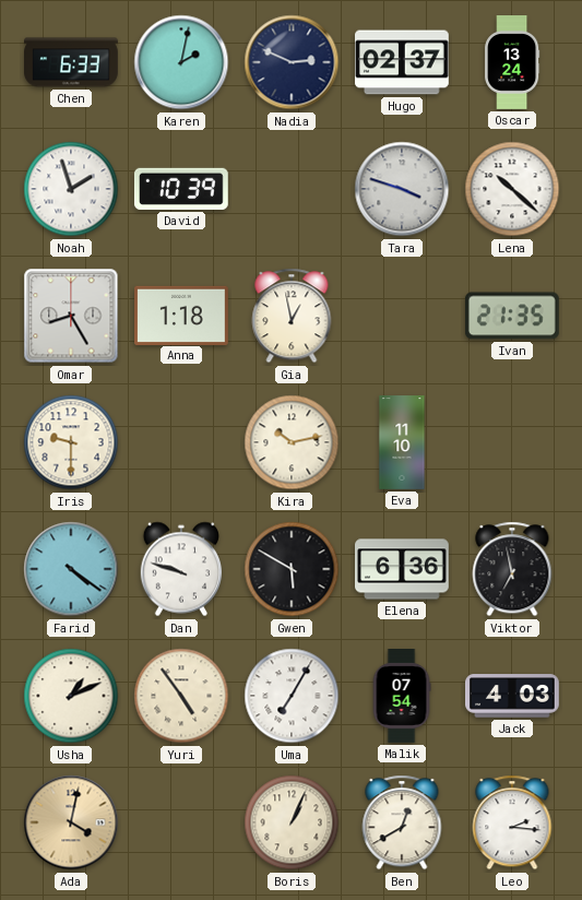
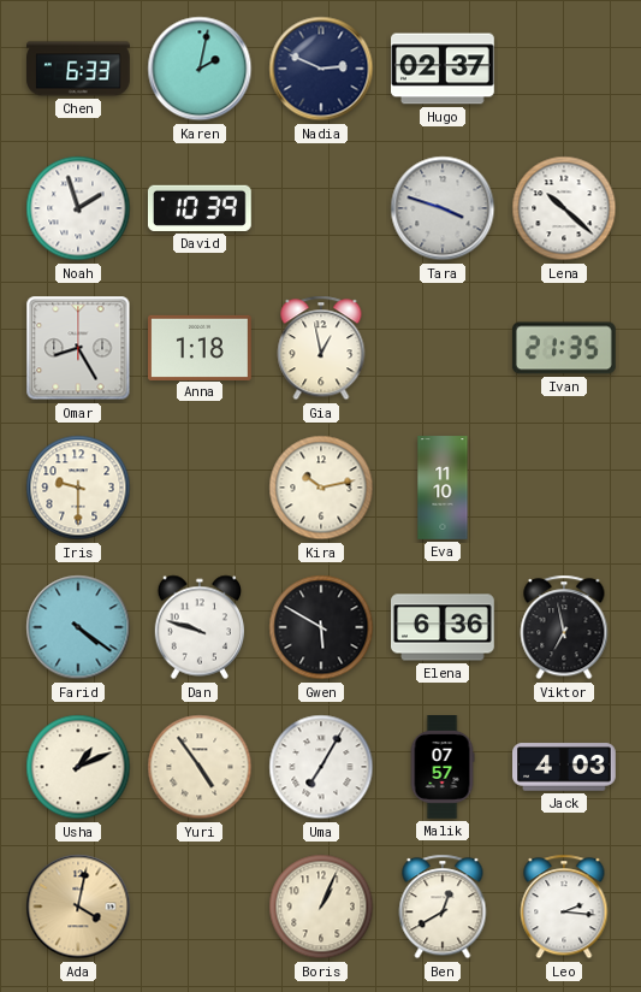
Oscar: 13:24 -> none (513, 62)
Malik: 07:54 -> 07:57 (443, 768)
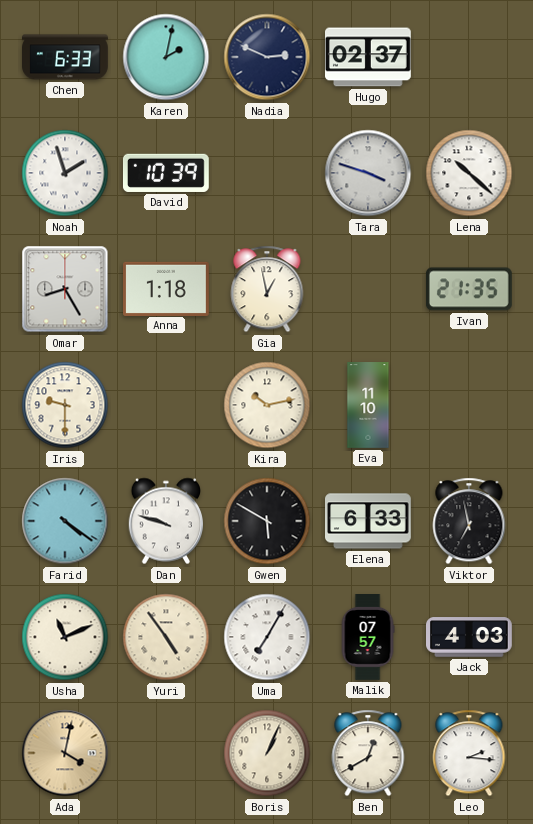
Elena: 6:36 -> 6:33 (369, 521)
Usha: 1:11 -> 11:11 (65, 637)
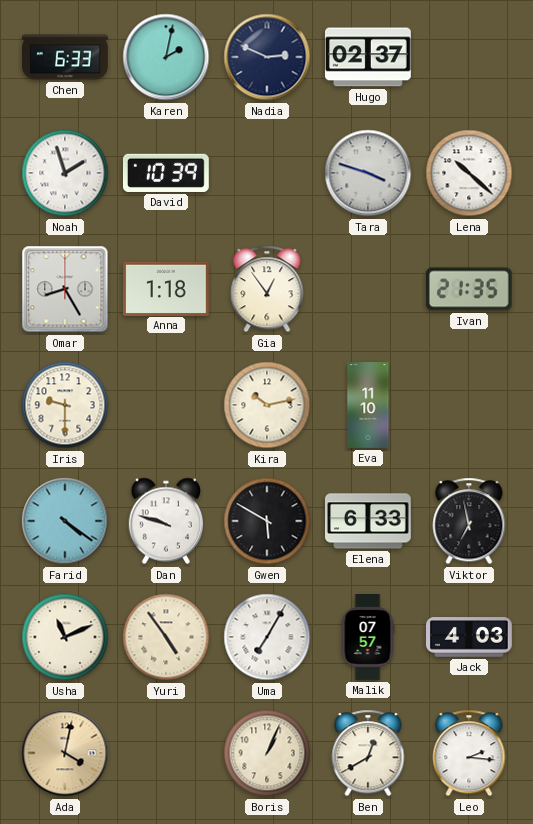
Gia: 12:58 -> 12:54 (267, 289)
